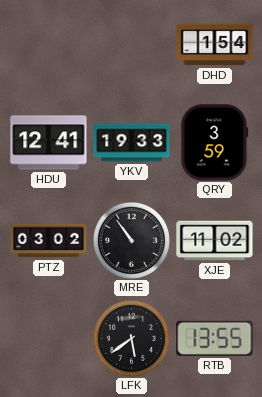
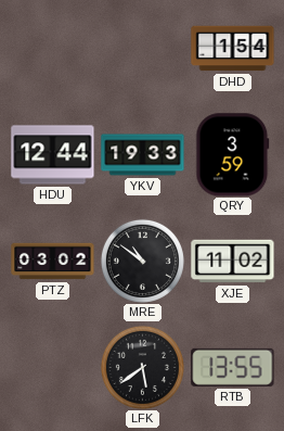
HDU: 12:41 -> 12:44 (53, 155)
MRE: 10:54 -> 10:51 (142, 261)
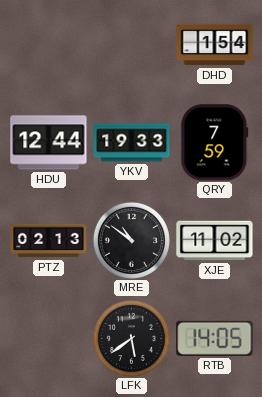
QRY: 3:59 -> 7:59 (215, 143)
PTZ: 03:02 -> 02:13 (49, 241)
RTB: 13:55 -> 14:05 (215, 338)
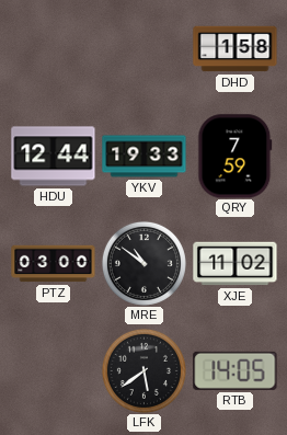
DHD: 1:54 -> 1:58 (236, 49)
PTZ: 02:13 -> 03:00 (54, 264)
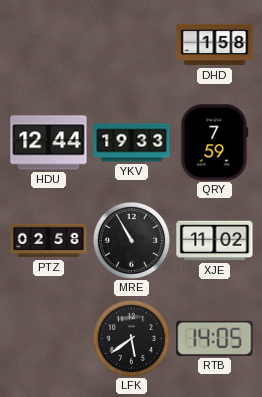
PTZ: 03:00 -> 02:58 (49, 241)
MRE: 10:51 -> 10:55 (131, 240)
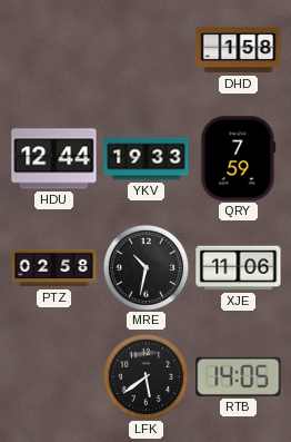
MRE: 10:55 -> 10:32 (145, 267)
XJE: 11:02 -> 11:06 (239, 268)
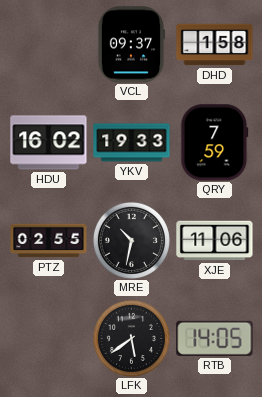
VCL: none -> 09:37 (131, 45)
HDU: 12:44 -> 16:02 (49, 143)
PTZ: 02:58 -> 02:55 (49, 241)
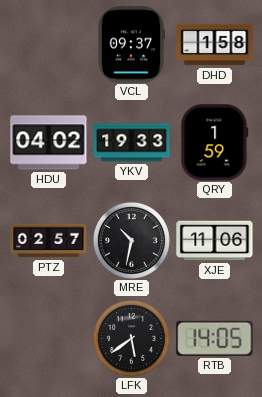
HDU: 16:02 -> 04:02 (49, 143)
QRY: 7:59 -> 1:59 (215, 143)
PTZ: 02:55 -> 02:57 (49, 241)
